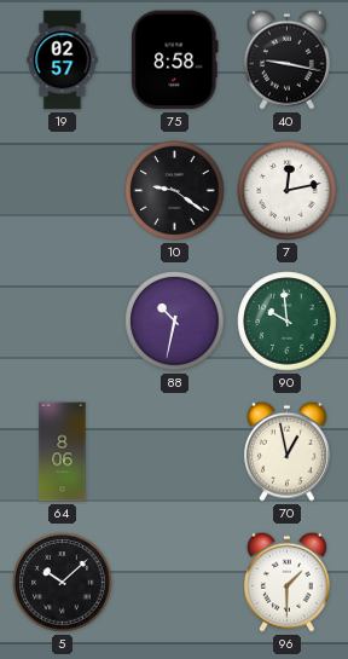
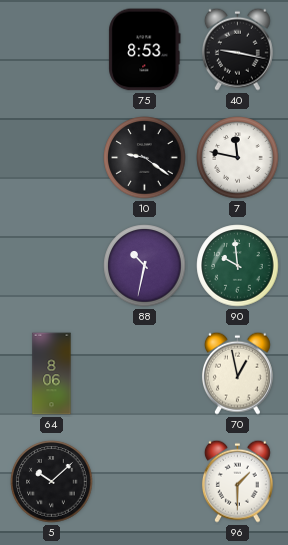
19: 02:57 -> none (63, 60)
75: 8:58 -> 8:53 (145, 50)
7: 12:13 -> 11:47 (238, 158)
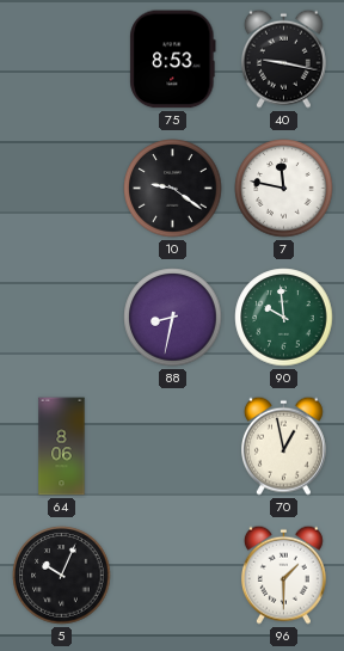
88: 10:32 -> 8:32 (173, 318)
5: 10:08 -> 10:04 (62, 576)
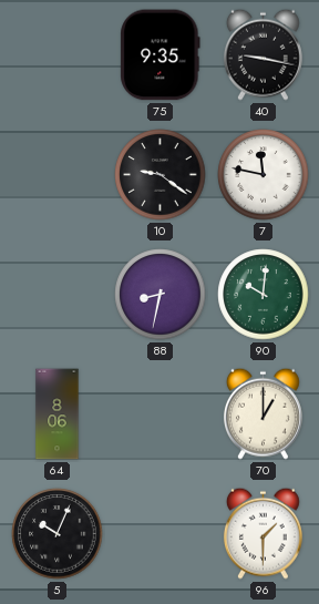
75: 8:53 -> 9:35 (161, 55)
90: 9:59 -> 10:01 (264, 295)
70: 12:58 -> 1:00 (263, 413)
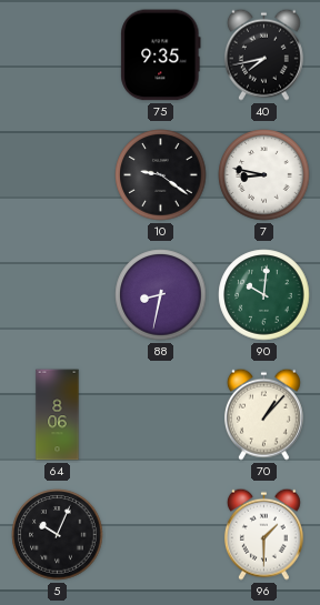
40: 9:17 -> 7:43 (263, 54)
7: 11:47 -> 8:47 (264, 175)
70: 1:00 -> 1:07 (263, 414)
